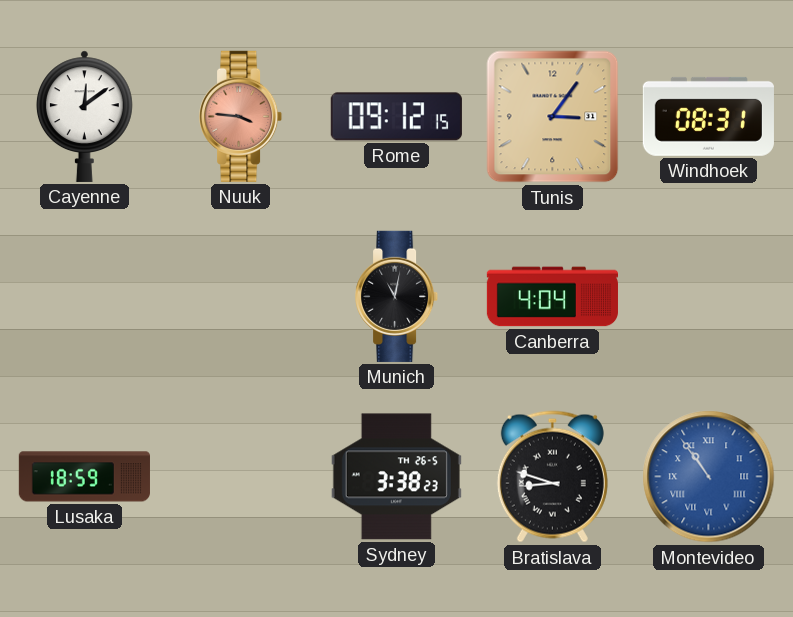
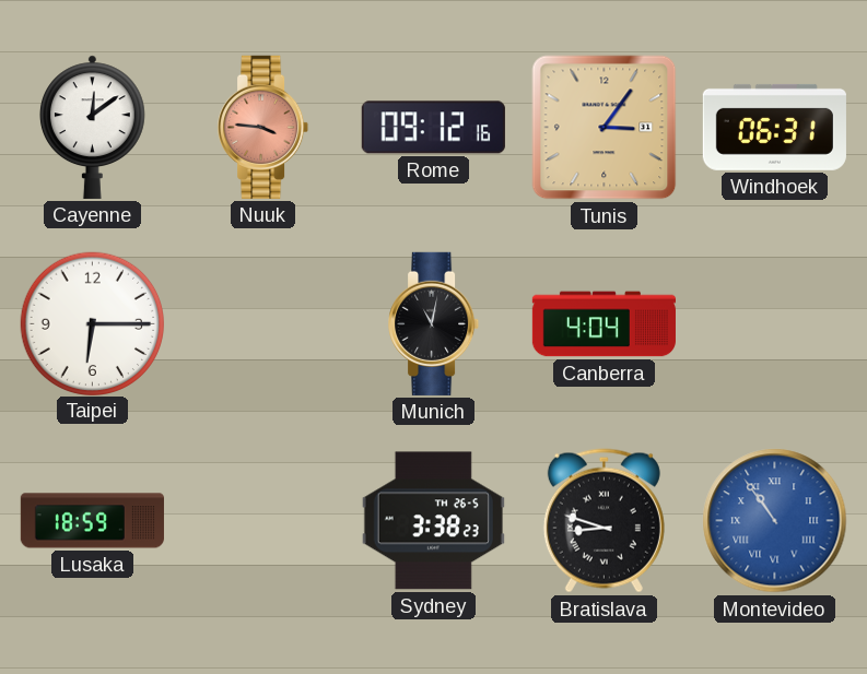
Rome: 09:12:15 -> 09:12:16 (433, 128)
Windhoek: 08:31 -> 06:31 (774, 127)
Taipei: none -> 6:15 (92, 323)
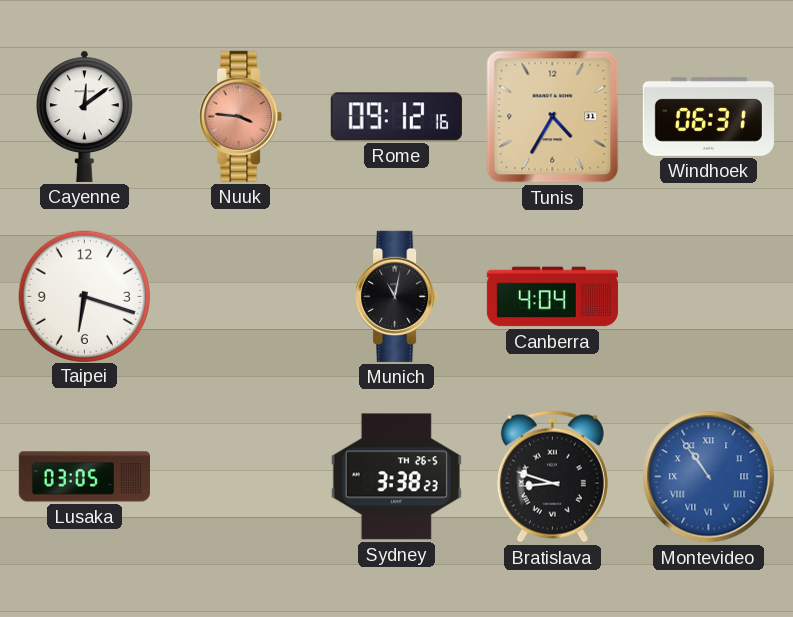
Tunis: 3:06 -> 4:35 (553, 117)
Taipei: 6:15 -> 6:18 (84, 296)
Lusaka: 18:59 -> 03:05 (84, 477)
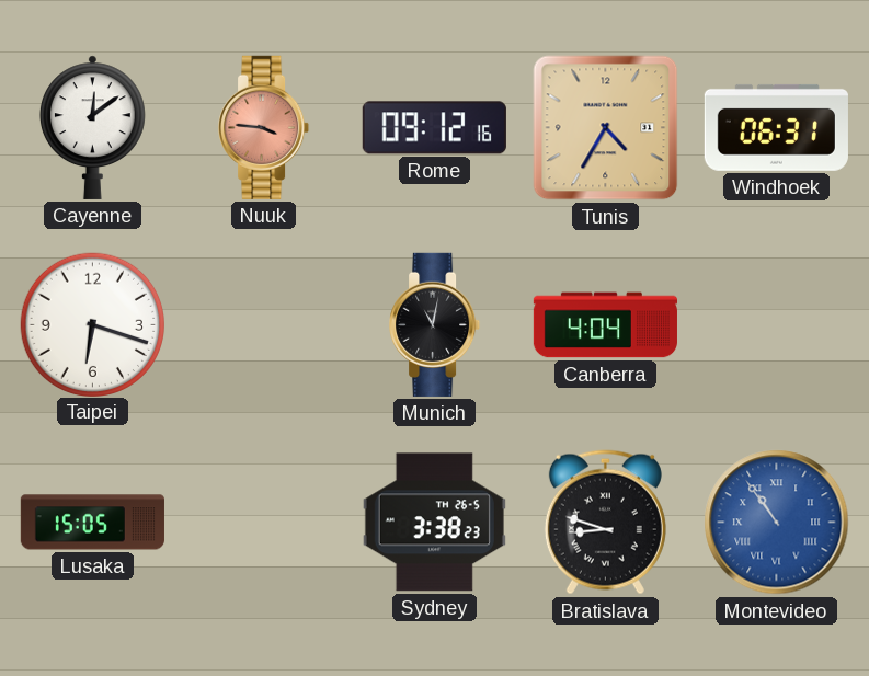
Lusaka: 03:05 -> 15:05 (92, 523)
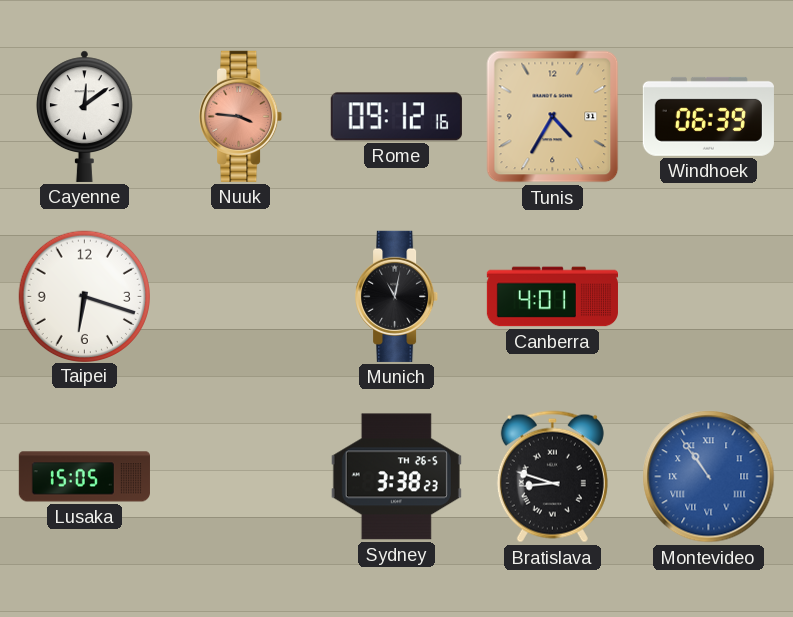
Windhoek: 06:31 -> 06:39 (708, 116)
Canberra: 4:04 -> 4:01 (552, 297)
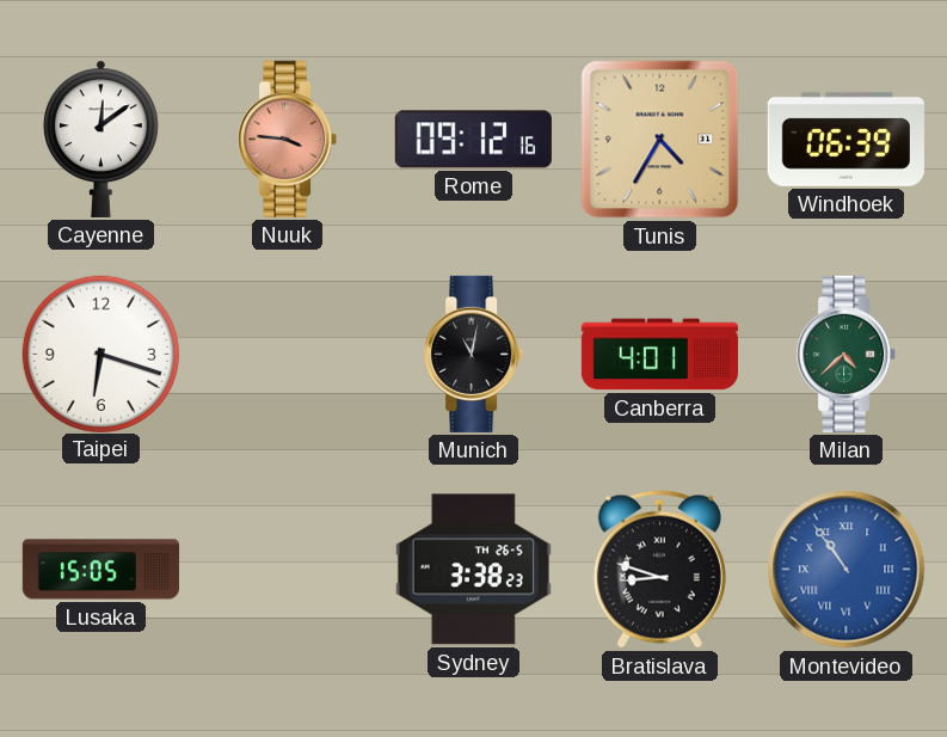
Milan: none -> 4:38 (847, 354)
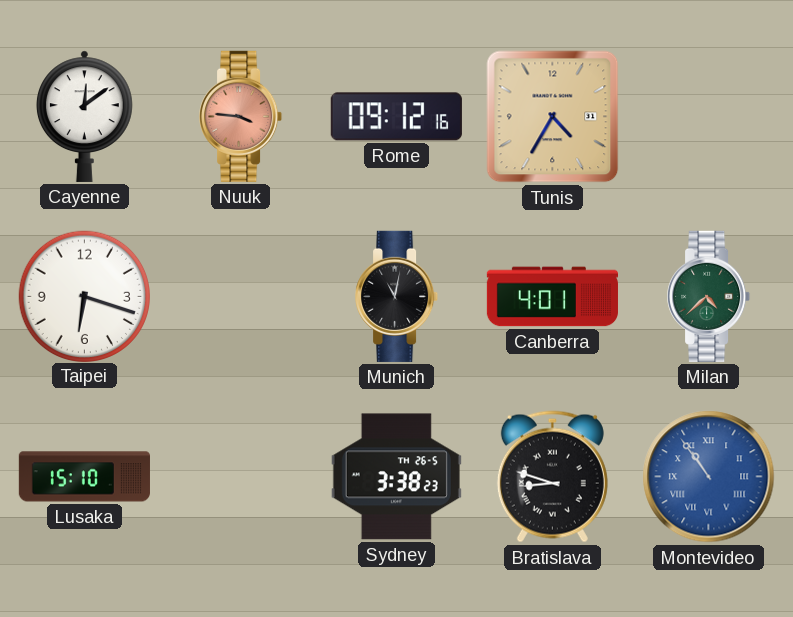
Windhoek: 06:39 -> none (845, 139)
Lusaka: 15:05 -> 15:10 (84, 477)
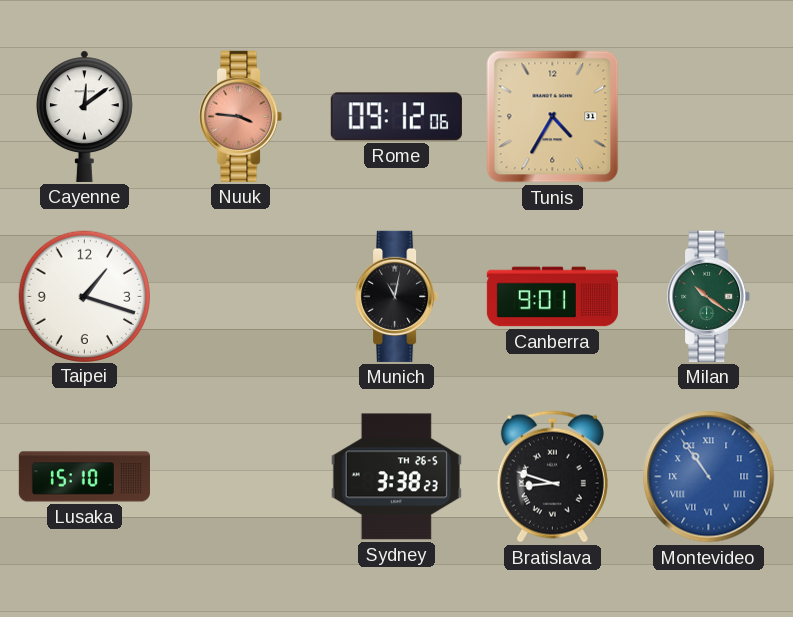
Rome: 09:12:16 -> 09:12:06 (396, 117)
Taipei: 6:18 -> 1:18 (84, 296)
Canberra: 4:01 -> 9:01 (552, 297)
Milan: 4:38 -> 10:21 (709, 296)
